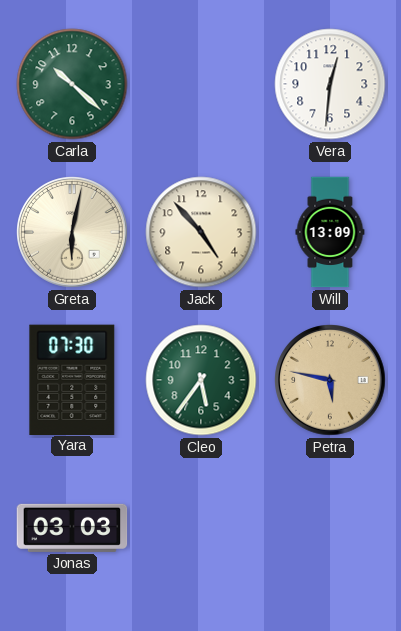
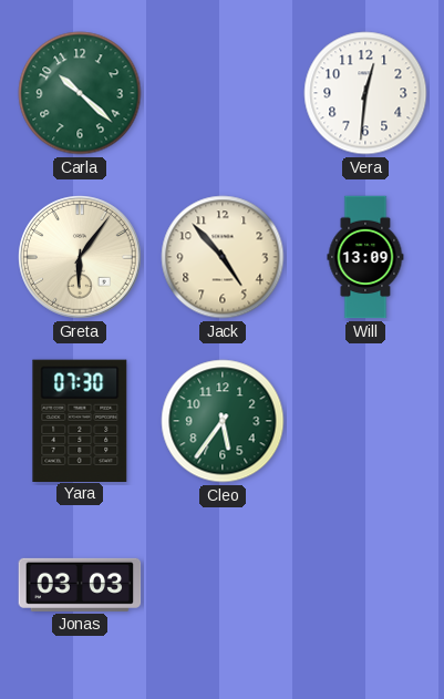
Greta: 6:02 -> 6:06 (80, 257)
Petra: 5:47 -> none (330, 380)
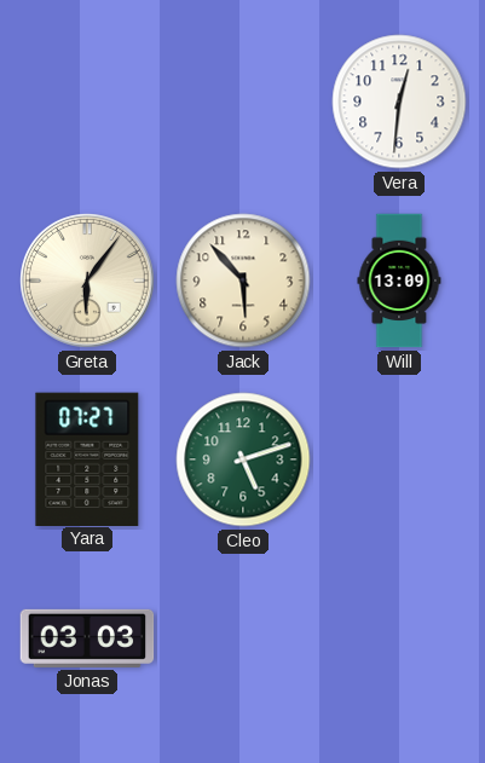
Carla: 10:22 -> none (80, 93)
Jack: 4:53 -> 5:53 (243, 281)
Yara: 07:30 -> 07:27 (87, 458)
Cleo: 5:36 -> 5:12 (243, 459)
